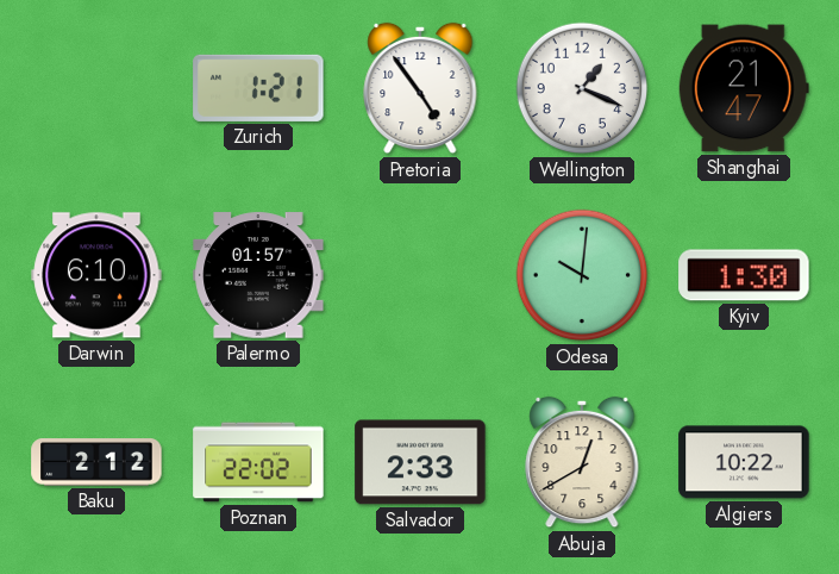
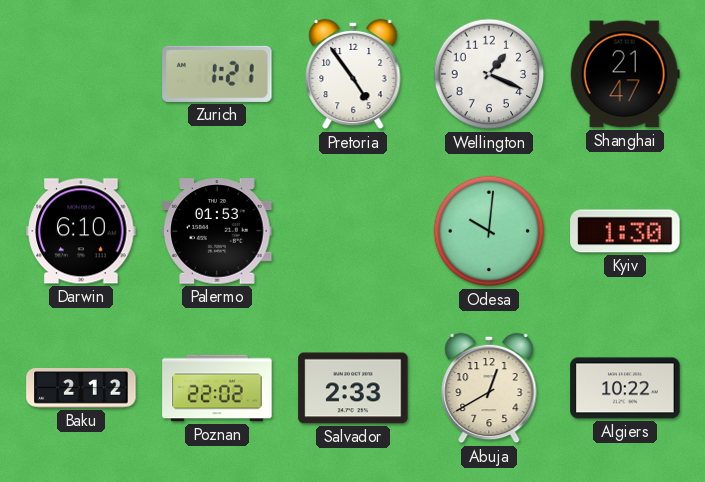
Palermo: 01:57 -> 01:53 (217, 231)
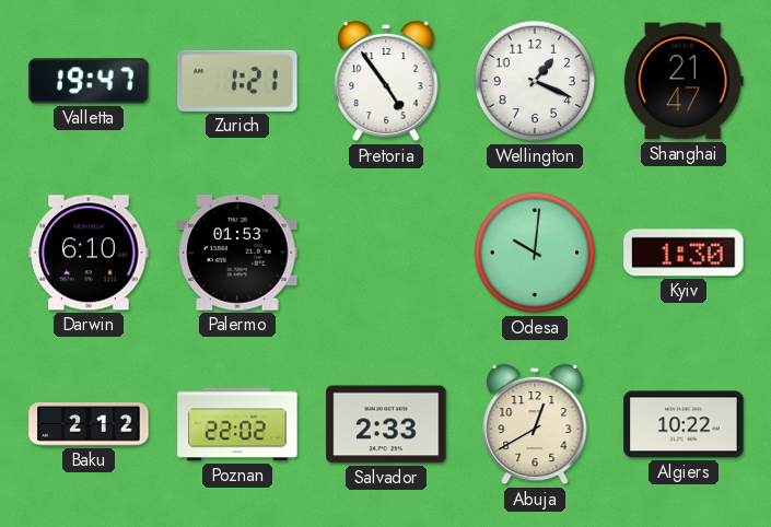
Valletta: none -> 19:47 (89, 81)
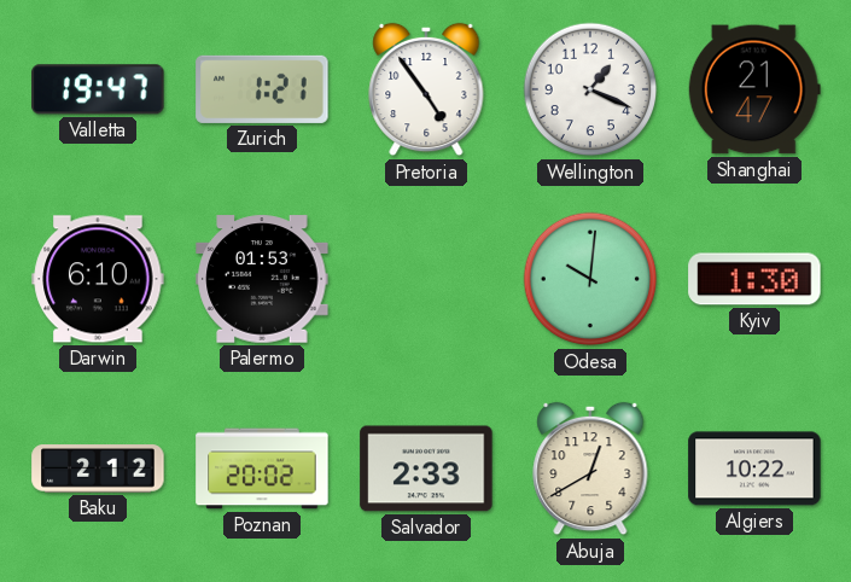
Poznan: 22:02 -> 20:02 (262, 468)
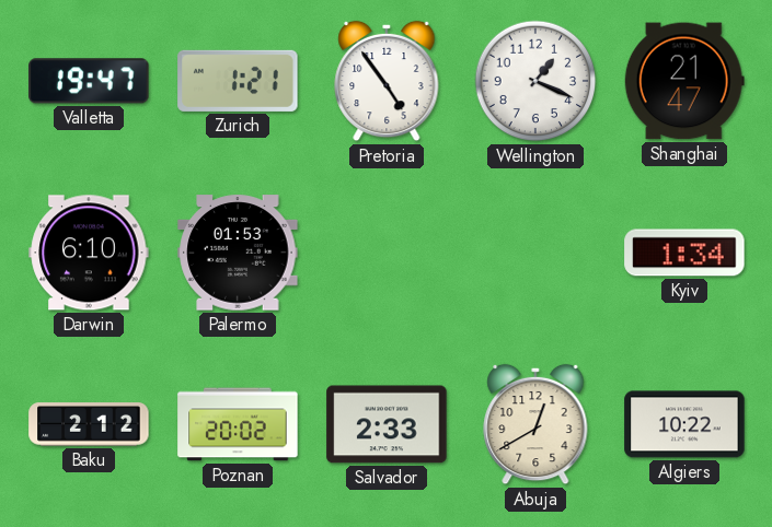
Odesa: 10:01 -> none (590, 279)
Kyiv: 1:30 -> 1:34 (684, 253)
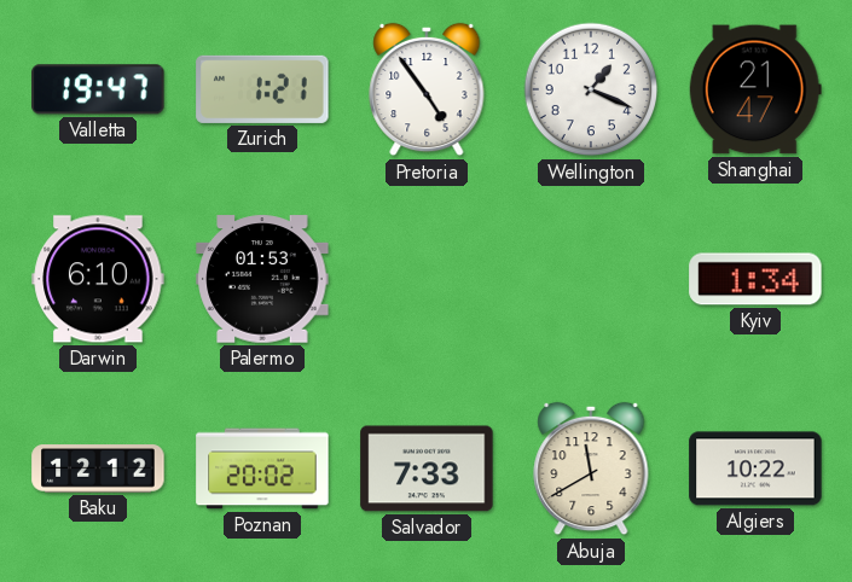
Baku: 2:12 -> 12:12 (98, 468)
Salvador: 2:33 -> 7:33 (427, 468)
Abuja: 12:40 -> 11:40 (591, 468)
